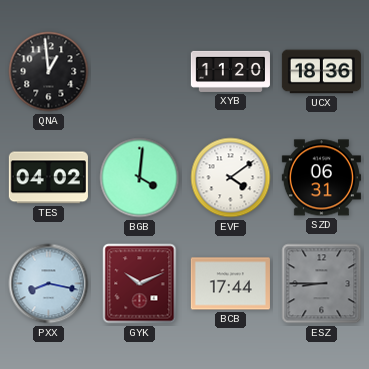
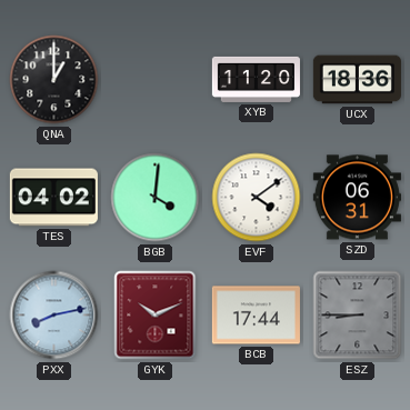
QNA: 12:59 -> 1:00 (54, 80)
PXX: 8:17 -> 8:13 (54, 316)
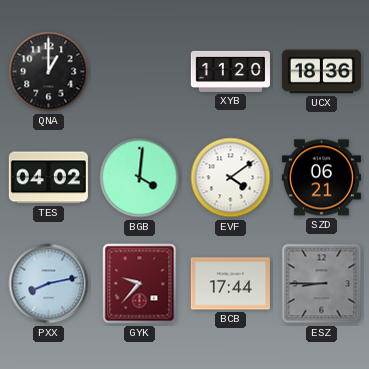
SZD: 06:31 -> 06:21 (321, 178)
GYK: 10:11 -> 9:37 (140, 284)
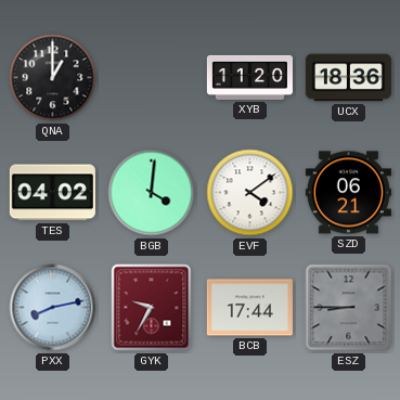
GYK: 9:37 -> 9:35 (152, 308)
